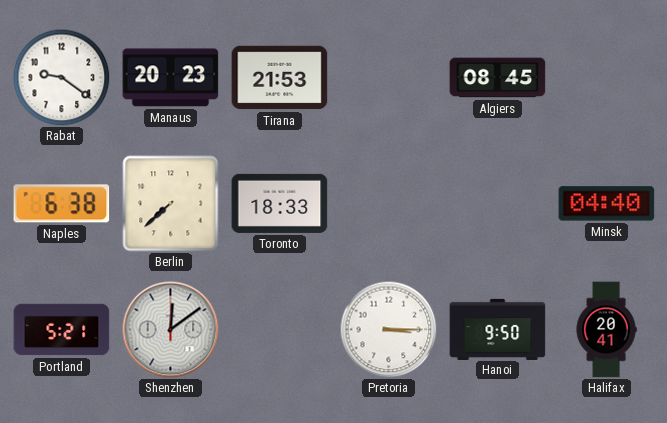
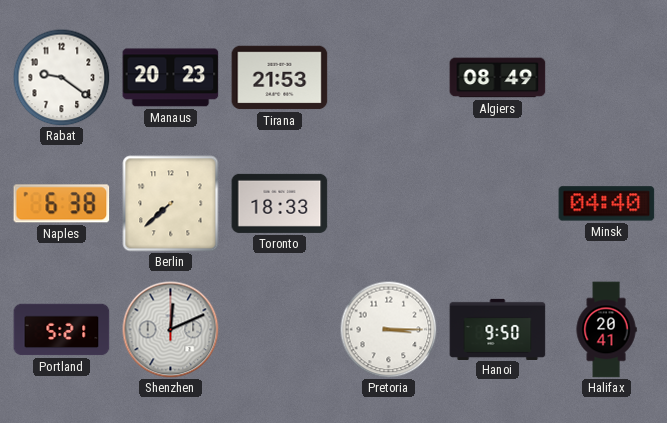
Algiers: 08:45 -> 08:49 (498, 78)
Shenzhen: 12:09 -> 12:11 (171, 330)
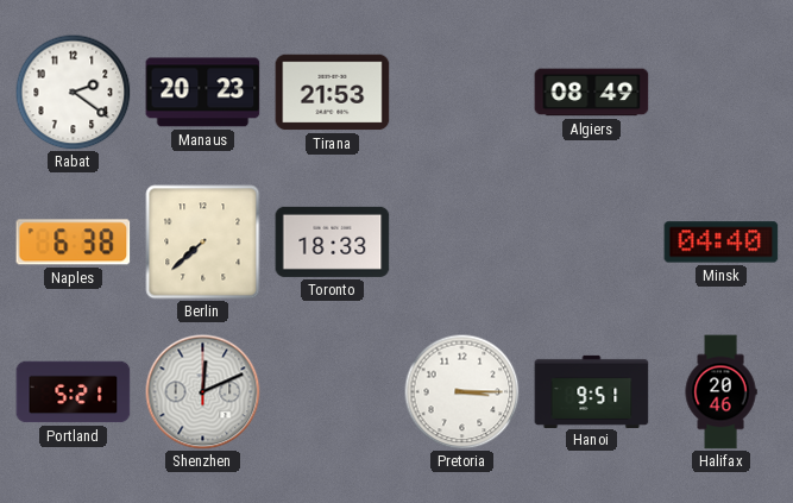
Rabat: 9:21 -> 2:21 (73, 92)
Hanoi: 9:50 -> 9:51 (592, 391)
Halifax: 20:41 -> 20:46 (720, 392)
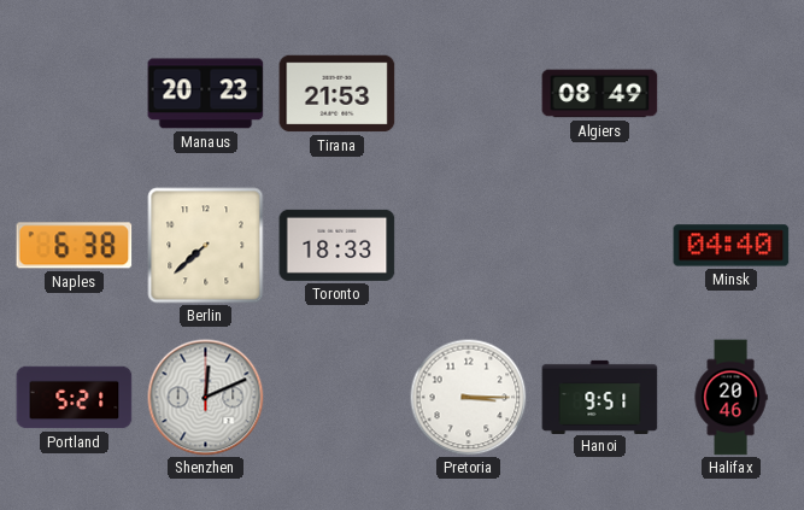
Rabat: 2:21 -> none (73, 92)
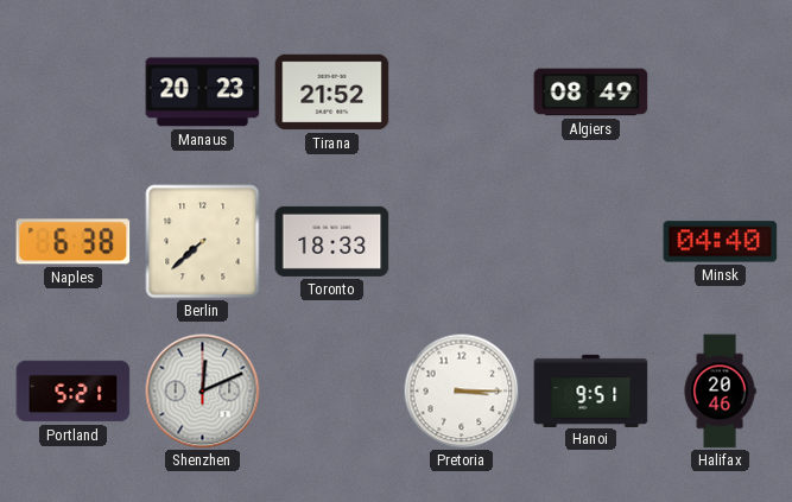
Tirana: 21:53 -> 21:52 (332, 93)
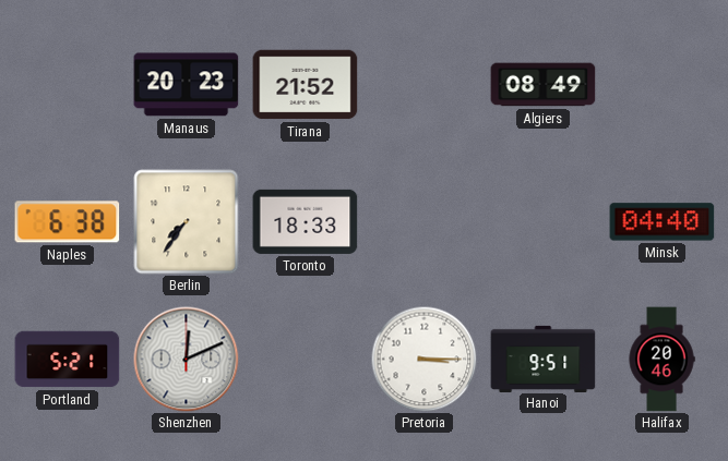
Berlin: 7:38 -> 7:36 (187, 222)
